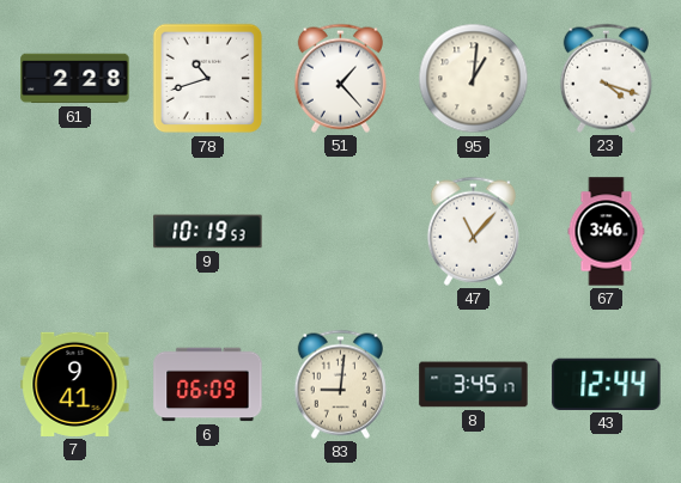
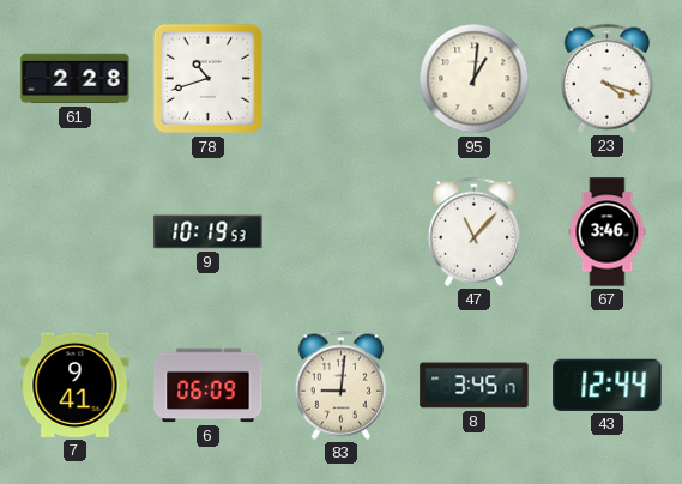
51: 1:23 -> none (340, 78)
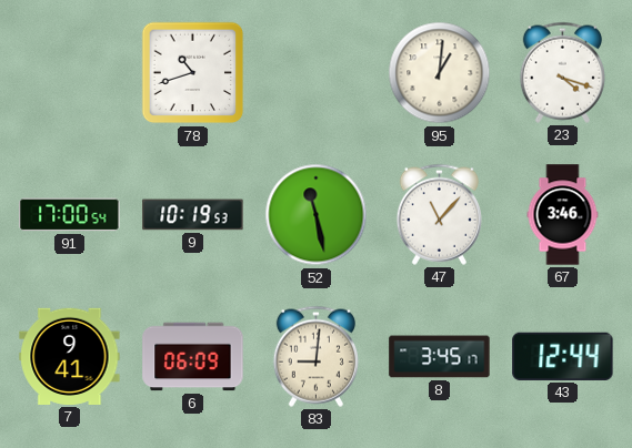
61: 2:28 -> none (76, 79)
91: none -> 17:00 (70, 215)
52: none -> 11:28 (317, 215)
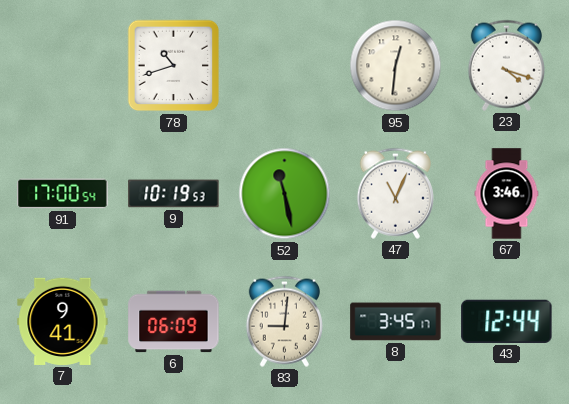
95: 1:01 -> 12:31 (396, 66)
47: 11:07 -> 11:04 (395, 193)
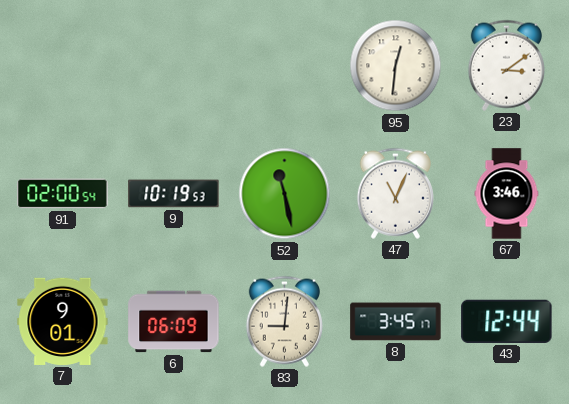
78: 10:42 -> none (174, 66)
23: 4:18 -> 3:09 (506, 65)
91: 17:00 -> 02:00 (63, 194)
7: 9:41 -> 9:01 (63, 321)
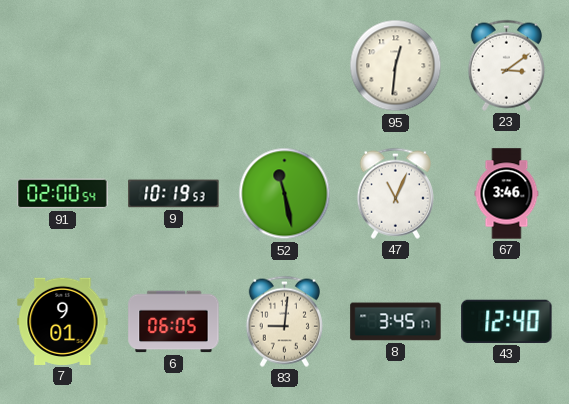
6: 06:09 -> 06:05 (174, 322)
43: 12:44 -> 12:40 (507, 321)
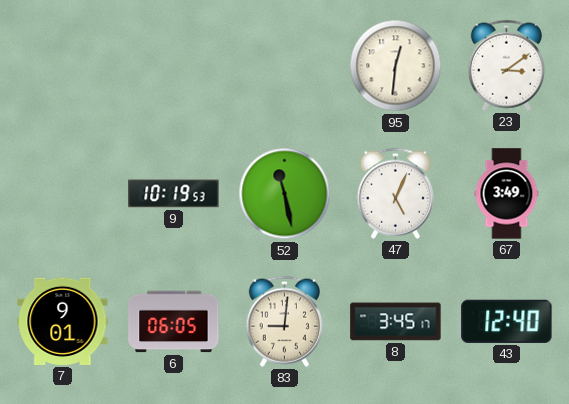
91: 02:00 -> none (63, 194)
47: 11:04 -> 5:04 (395, 193)
67: 3:46 -> 3:49 (507, 194)
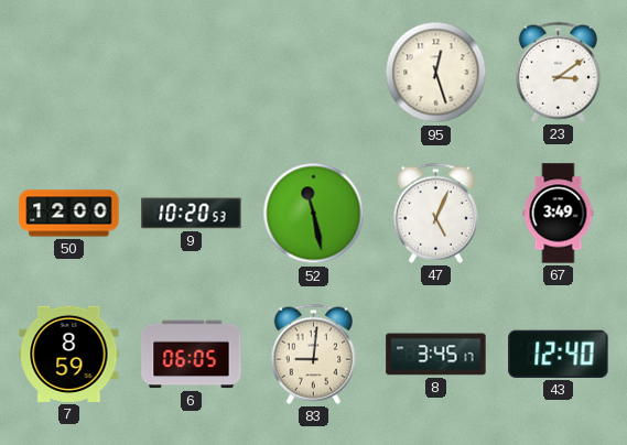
95: 12:31 -> 12:27 (436, 73)
50: none -> 12:00 (69, 214)
9: 10:19 -> 10:20 (192, 214)
7: 9:01 -> 8:59 (69, 354)
